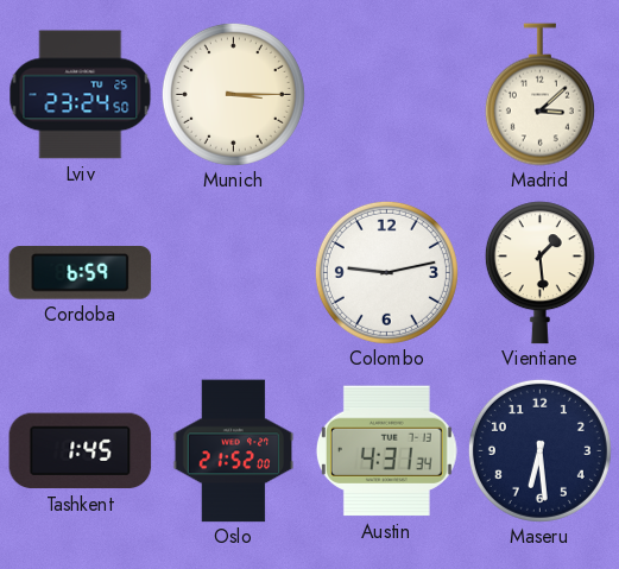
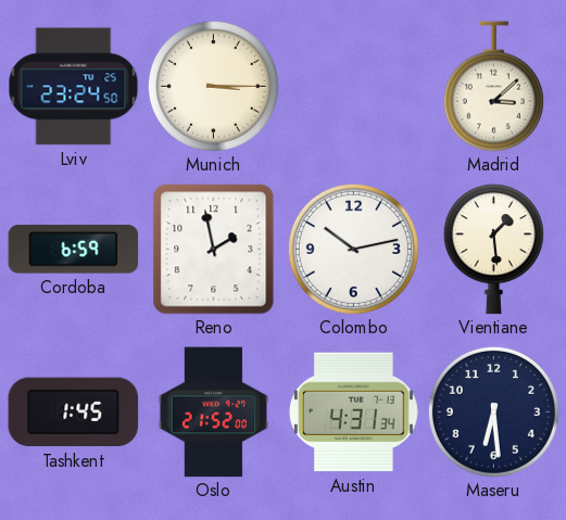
Reno: none -> 1:58 (214, 250)
Colombo: 9:13 -> 10:13 (353, 249)
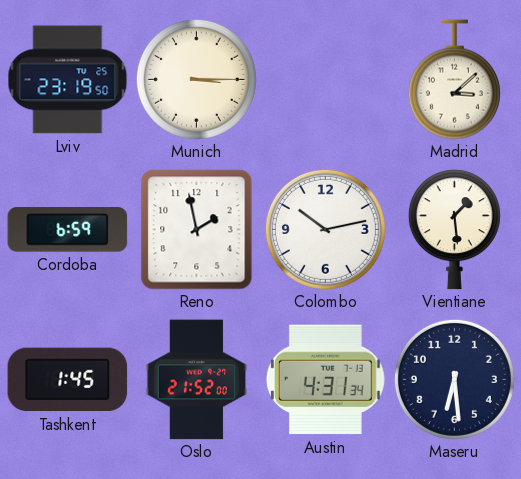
Lviv: 23:24 -> 23:19 (68, 80)
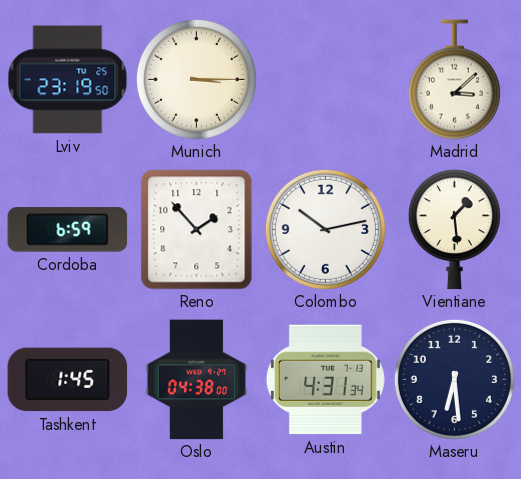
Reno: 1:58 -> 1:53 (197, 230)
Oslo: 21:52 -> 04:38 (197, 380)
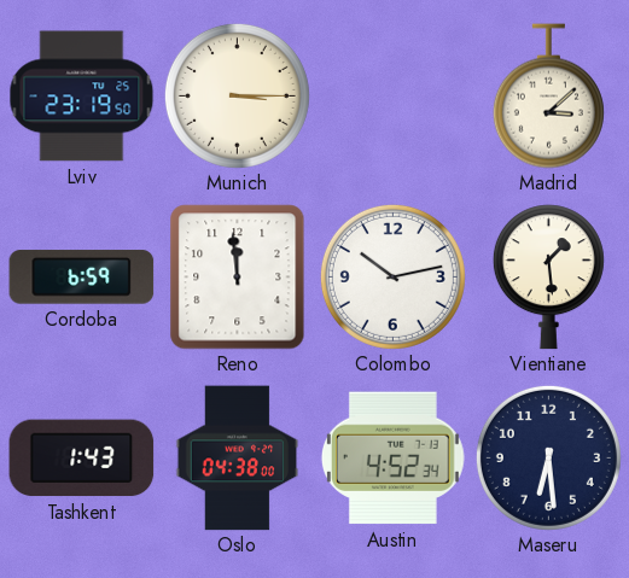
Reno: 1:53 -> 11:59 (238, 278)
Tashkent: 1:45 -> 1:43 (82, 459)
Austin: 4:31 -> 4:52 (392, 459)
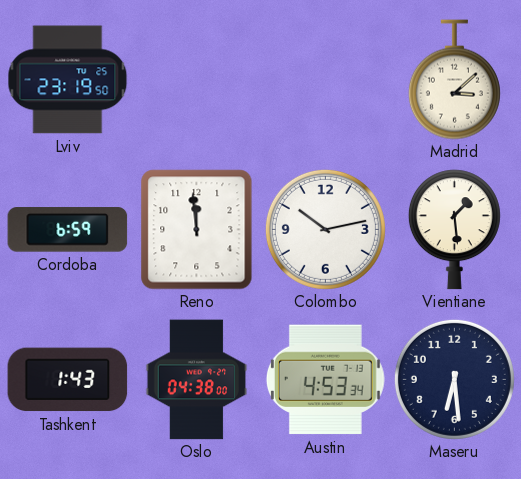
Munich: 3:15 -> none (237, 95)
Austin: 4:52 -> 4:53 (325, 380)
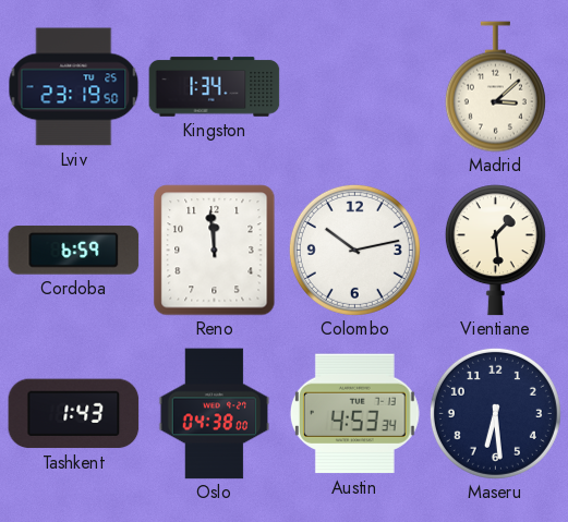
Kingston: none -> 1:34 (215, 87)
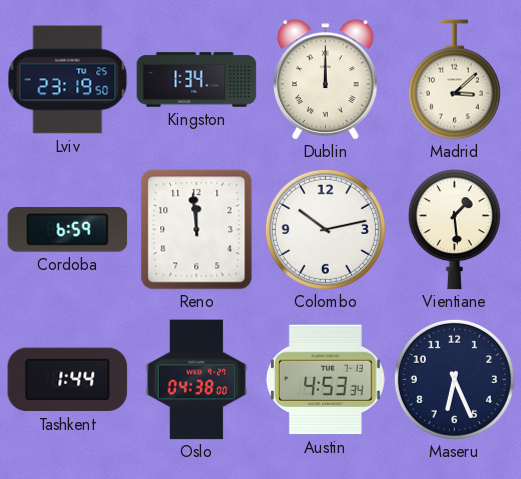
Dublin: none -> 12:00 (326, 80)
Tashkent: 1:43 -> 1:44 (68, 380)
Maseru: 6:29 -> 6:26 (454, 379)
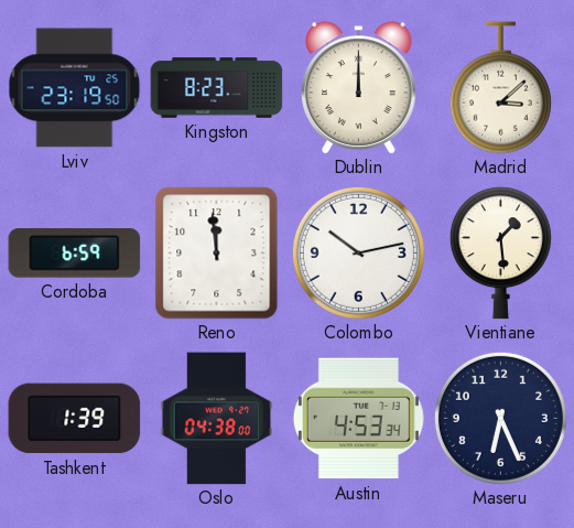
Kingston: 1:34 -> 8:23 (217, 88)
Tashkent: 1:44 -> 1:39 (75, 419)
